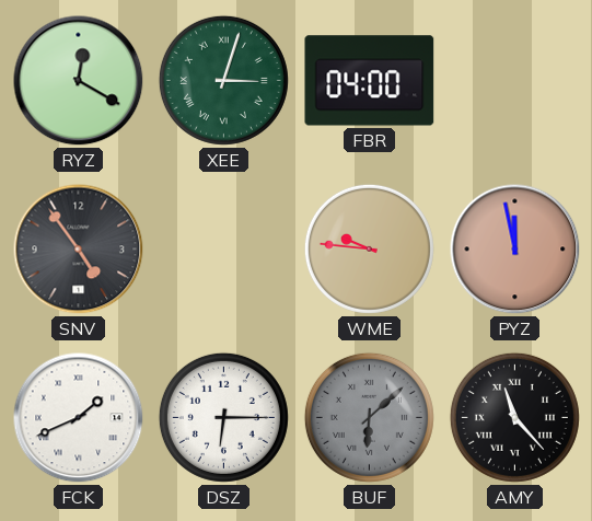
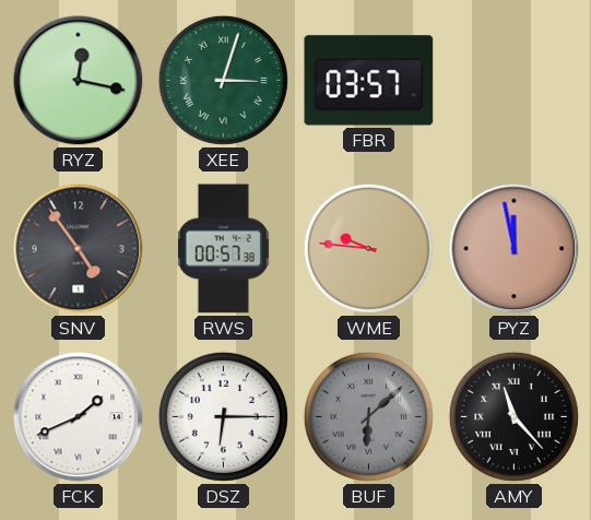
RYZ: 12:20 -> 12:17 (79, 81)
FBR: 04:00 -> 03:57 (369, 81)
RWS: none -> 00:57 (223, 249)
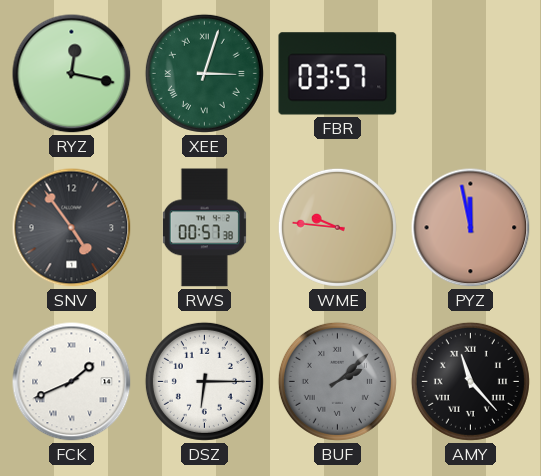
BUF: 6:08 -> 2:08 (337, 381)
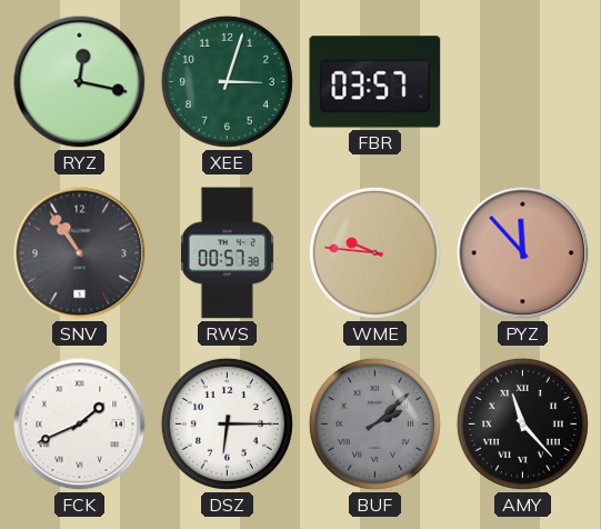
XEE numerals: Roman -> Arabic (227, 81)
SNV: 4:54 -> 10:54 (80, 253)
PYZ: 11:58 -> 11:53 (523, 253)
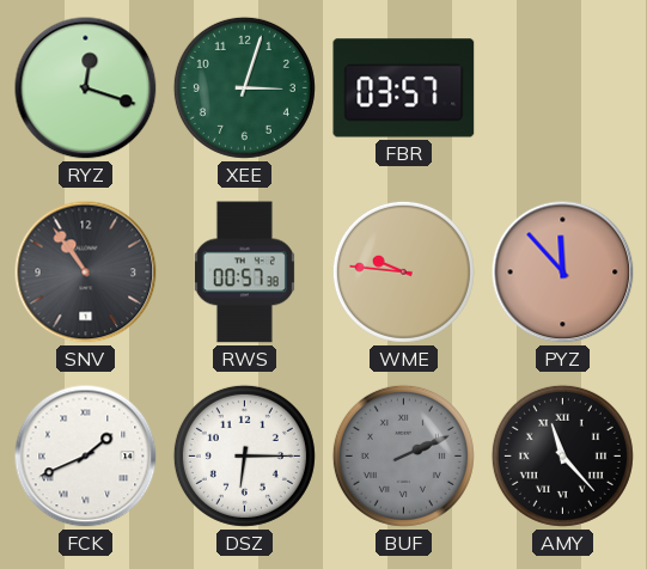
RYZ: 12:17 -> 12:18 (86, 88)
BUF: 2:08 -> 2:11 (403, 455)
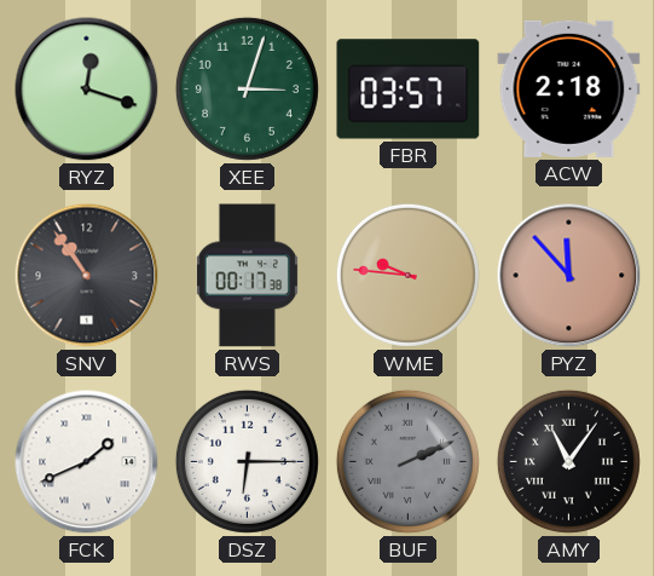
ACW: none -> 2:18 (569, 88)
RWS: 00:57 -> 00:17 (247, 276)
AMY: 11:23 -> 11:06 (568, 461)
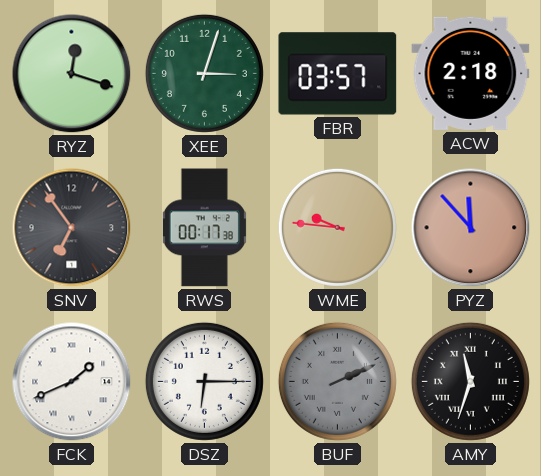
SNV: 10:54 -> 6:54 (72, 228)
AMY: 11:06 -> 11:33 (470, 381)
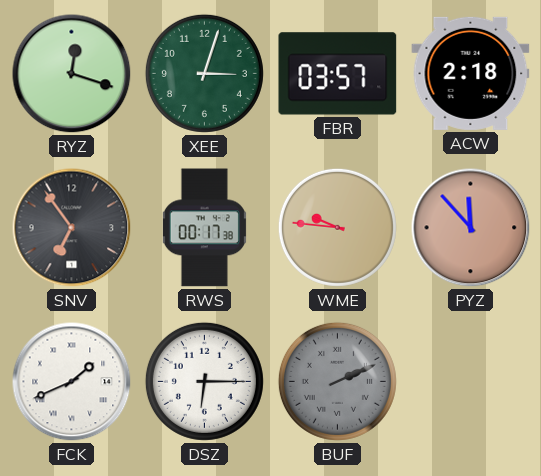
AMY: 11:33 -> none (470, 381)
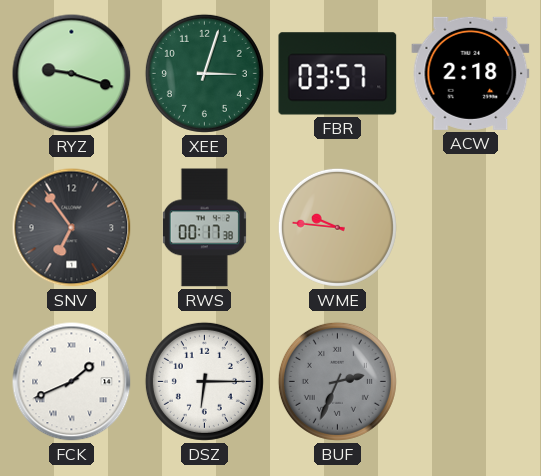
RYZ: 12:18 -> 9:18 (72, 74)
PYZ: 11:53 -> none (471, 228)
BUF: 2:11 -> 2:34 (337, 381)
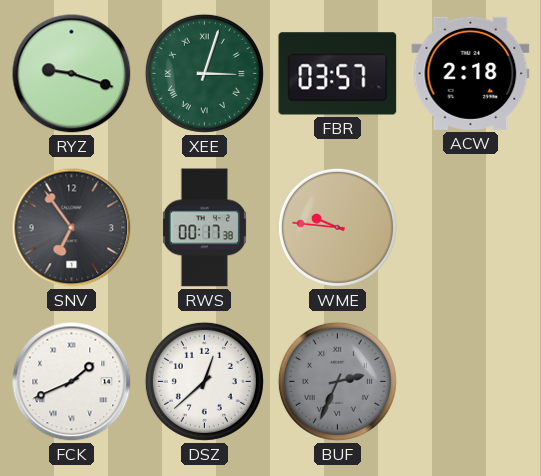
XEE numerals: Arabic -> Roman (204, 73)
DSZ: 6:15 -> 12:38 (204, 381)
